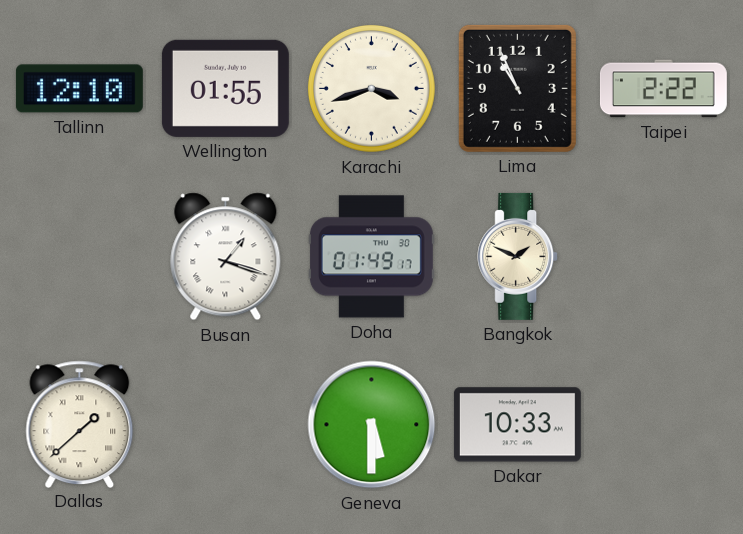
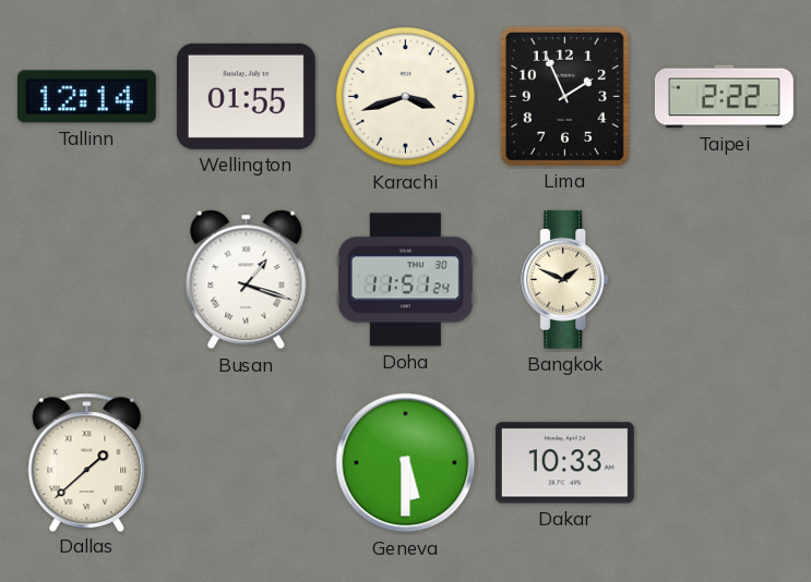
Tallinn: 12:10 -> 12:14 (86, 97)
Lima: 10:56 -> 1:56 (564, 96)
Doha: 01:49 -> 11:51 (405, 280)
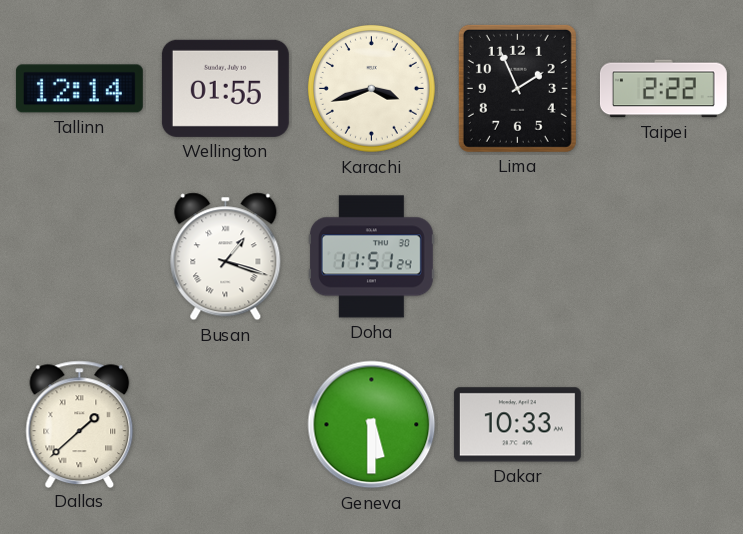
Bangkok: 1:49 -> none (565, 279)
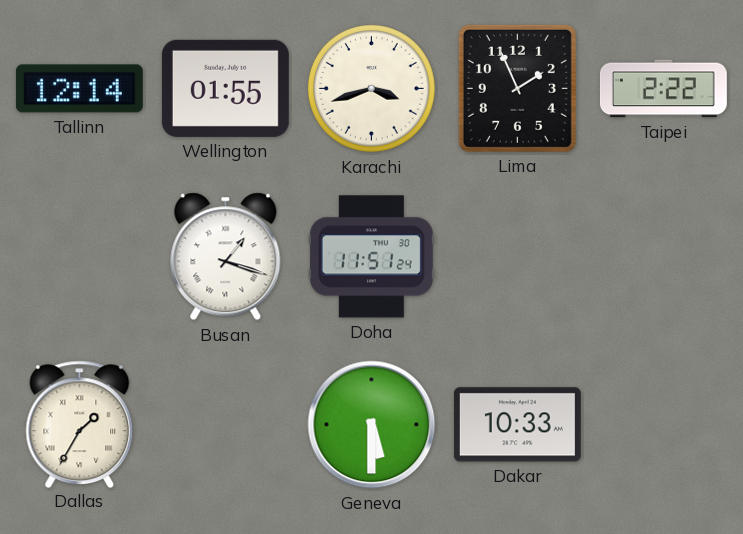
Dallas: 1:38 -> 1:35 (80, 424)
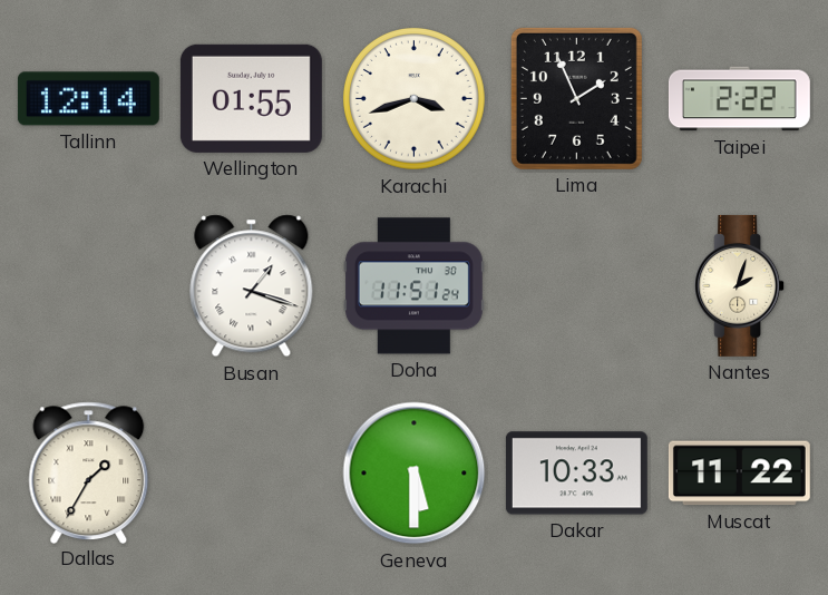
Nantes: none -> 2:03 (740, 285)
Muscat: none -> 11:22 (739, 474)
